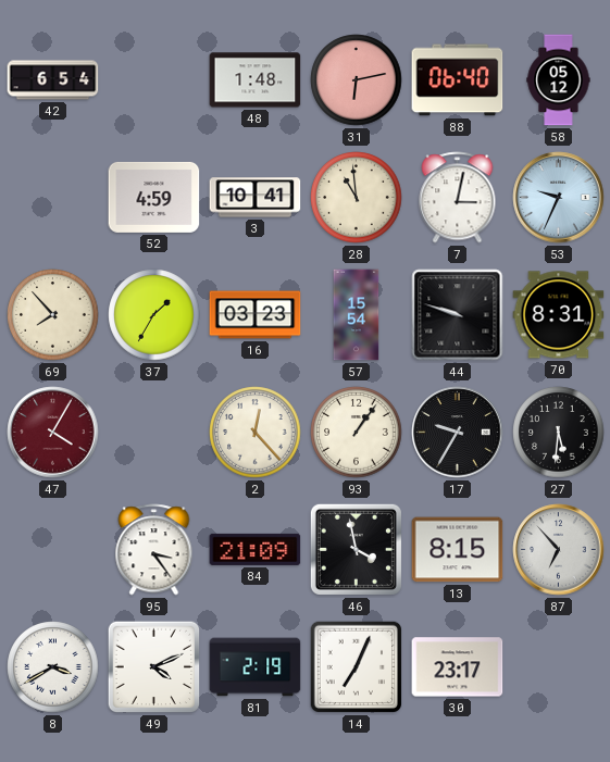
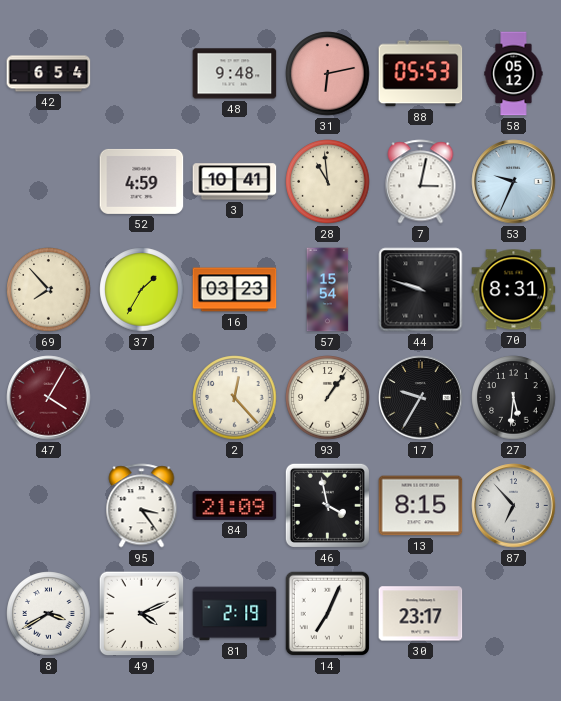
48: 1:48 -> 9:48 (235, 74)
88: 06:40 -> 05:53 (421, 74)
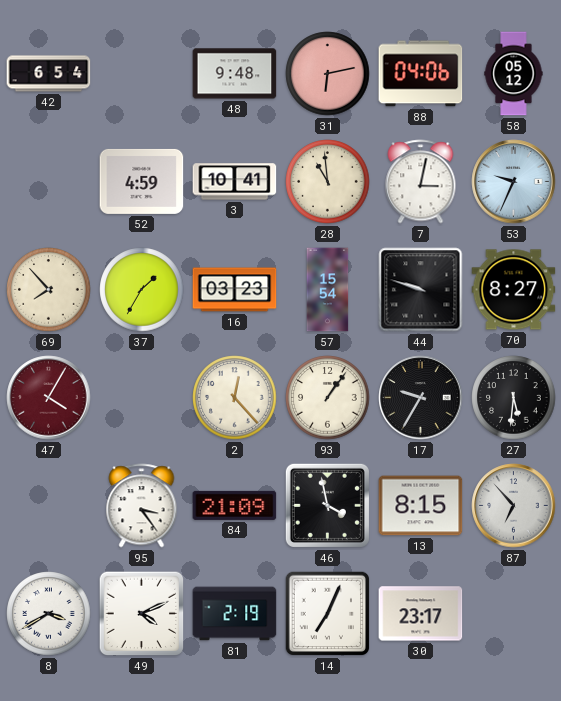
88: 05:53 -> 04:06 (421, 74)
70: 8:31 -> 8:27 (514, 290)
